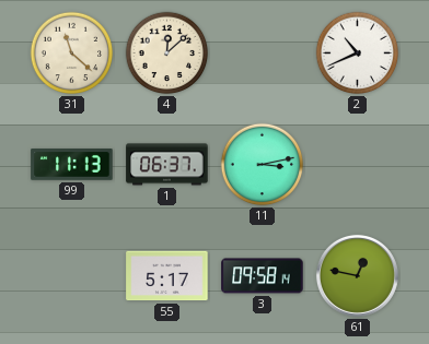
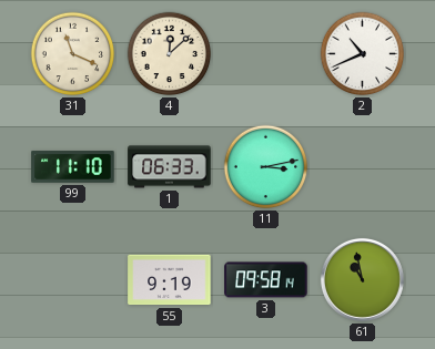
31: 11:22 -> 11:19 (73, 54)
99: 11:13 -> 11:10 (73, 167)
1: 06:37 -> 06:33 (170, 167)
55: 5:17 -> 9:19 (170, 280)
61: 12:47 -> 10:58 (362, 279)
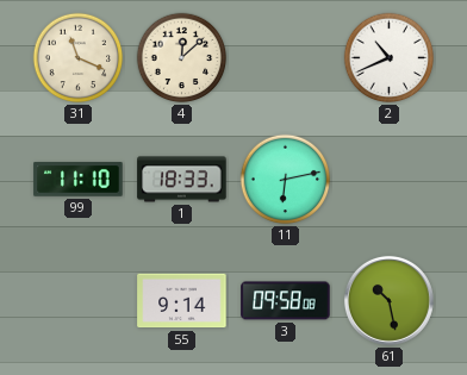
1: 06:33 -> 18:33 (182, 180)
11: 3:13 -> 6:13 (286, 180)
55: 9:19 -> 9:14 (182, 301)
3: 09:58:14 -> 09:58:08 (286, 301)
61: 10:58 -> 10:28 (388, 300)
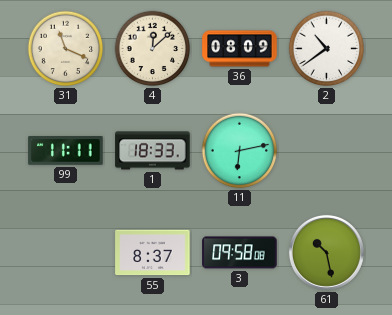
36: none -> 08:09 (240, 49)
2: 10:41 -> 10:39 (327, 49)
99: 11:10 -> 11:11 (66, 151)
55: 9:14 -> 8:37 (153, 253)
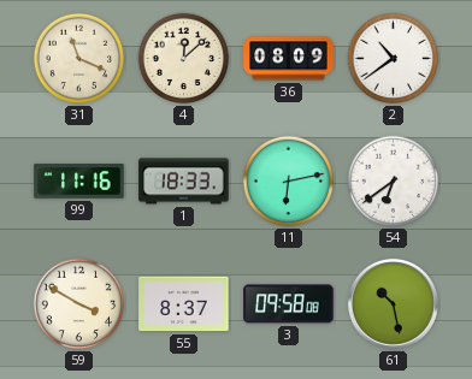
99: 11:11 -> 11:16 (79, 182)
54: none -> 6:39 (394, 182)
59: none -> 3:50 (79, 304)
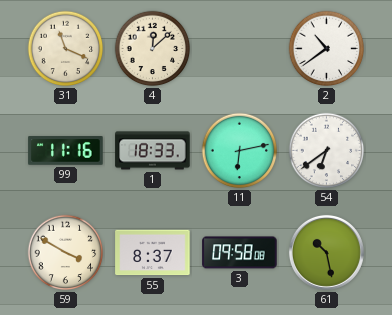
36: 08:09 -> none (289, 59)
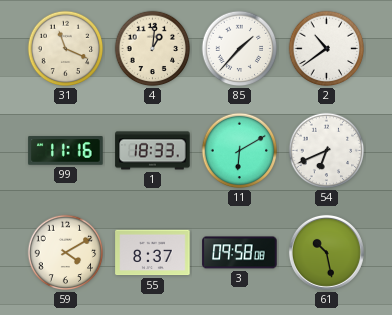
4: 12:08 -> 1:01 (153, 49)
85: none -> 1:37 (240, 49)
11: 6:13 -> 6:10 (240, 151)
54: 6:39 -> 6:41 (327, 151)
59: 3:50 -> 4:10 (66, 253)
